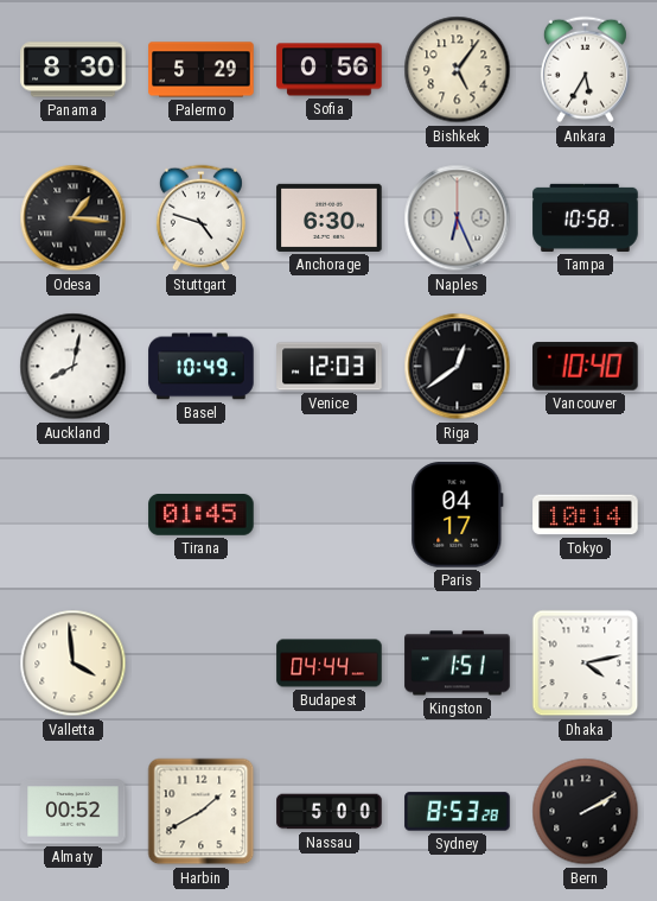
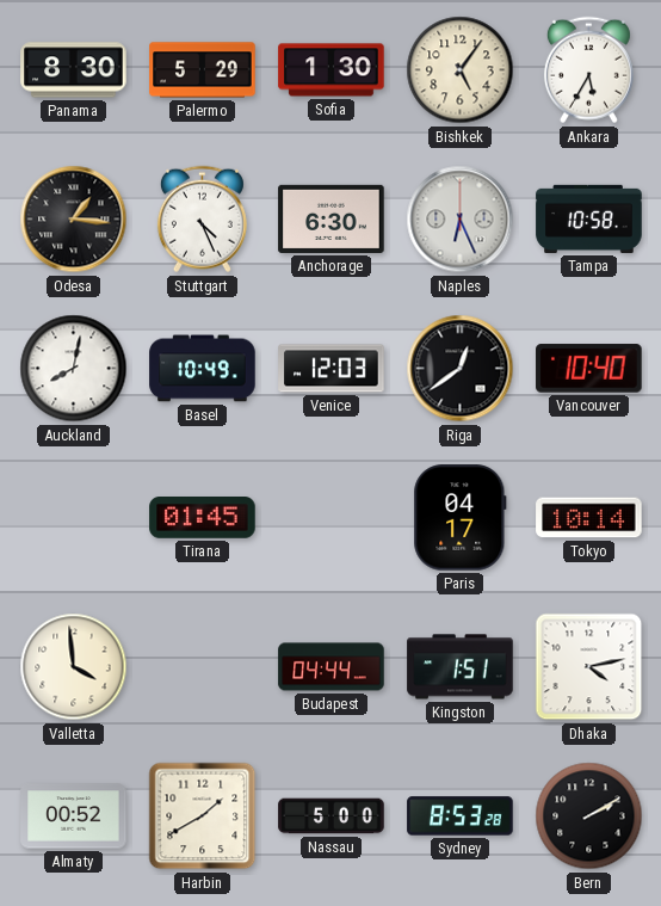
Sofia: 0:56 -> 1:30 (332, 70)
Stuttgart: 4:48 -> 4:26 (202, 220)
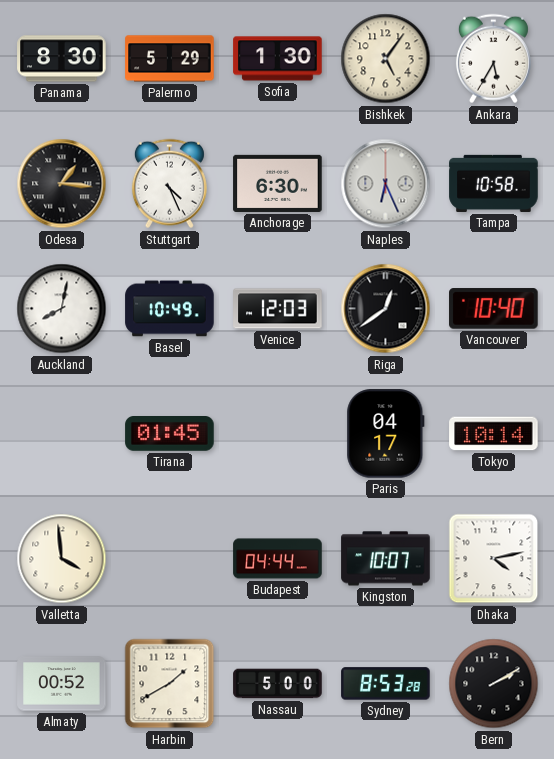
Kingston: 1:51 -> 10:07 (386, 559)
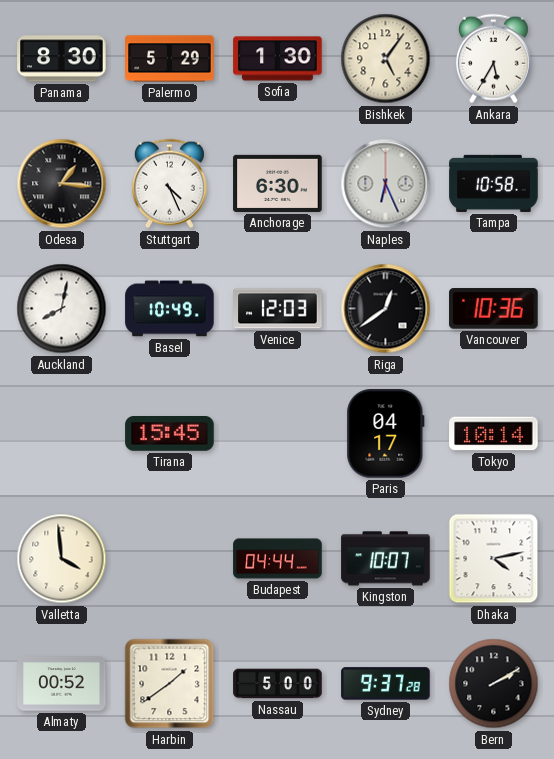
Vancouver: 10:40 -> 10:36 (494, 309)
Tirana: 01:45 -> 15:45 (170, 434)
Harbin: 1:40 -> 1:39 (170, 684)
Sydney: 8:53 -> 9:37 (386, 684)
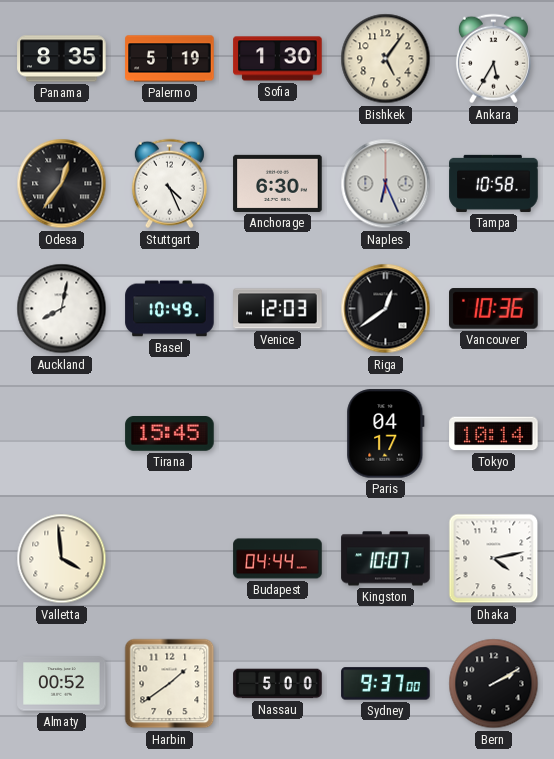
Panama: 8:30 -> 8:35 (62, 59)
Palermo: 5:29 -> 5:19 (170, 59)
Odesa: 1:16 -> 12:36 (62, 184)
Sydney: 9:37:28 -> 9:37:00 (386, 684)
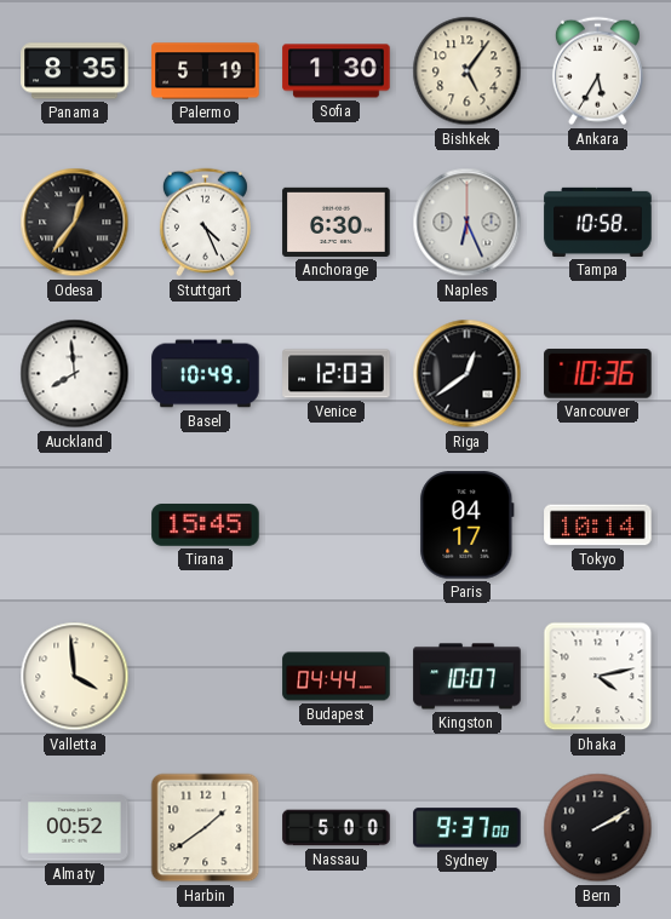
Auckland: 8:02 -> 7:59 (75, 374)
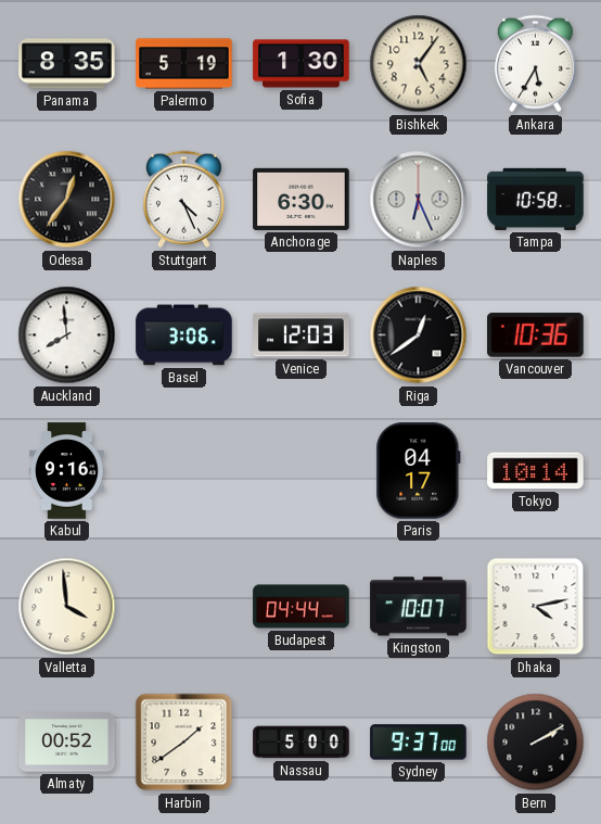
Basel: 10:49 -> 3:06 (184, 335)
Kabul: none -> 9:16 (67, 471)
Tirana: 15:45 -> none (206, 525)
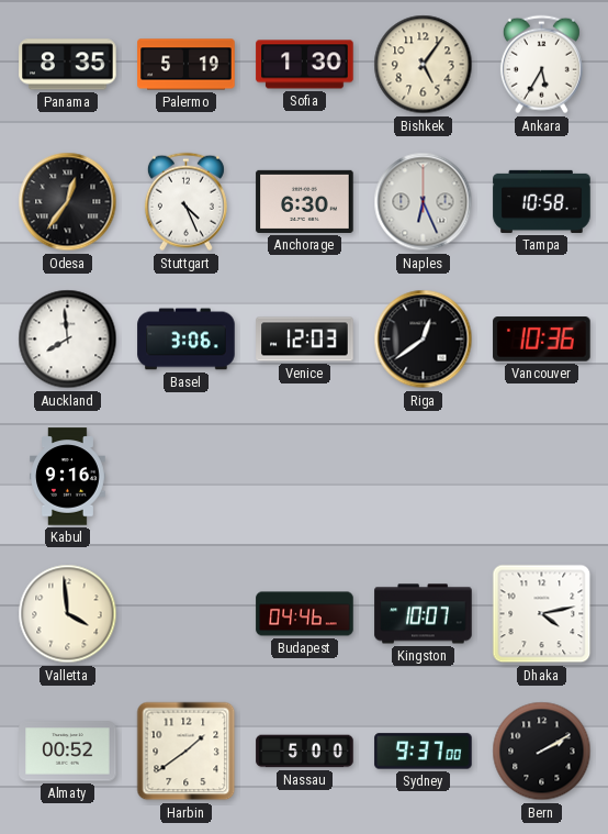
Paris: 04:17 -> none (419, 471)
Tokyo: 10:14 -> none (536, 471)
Budapest: 04:44 -> 04:46 (305, 614)
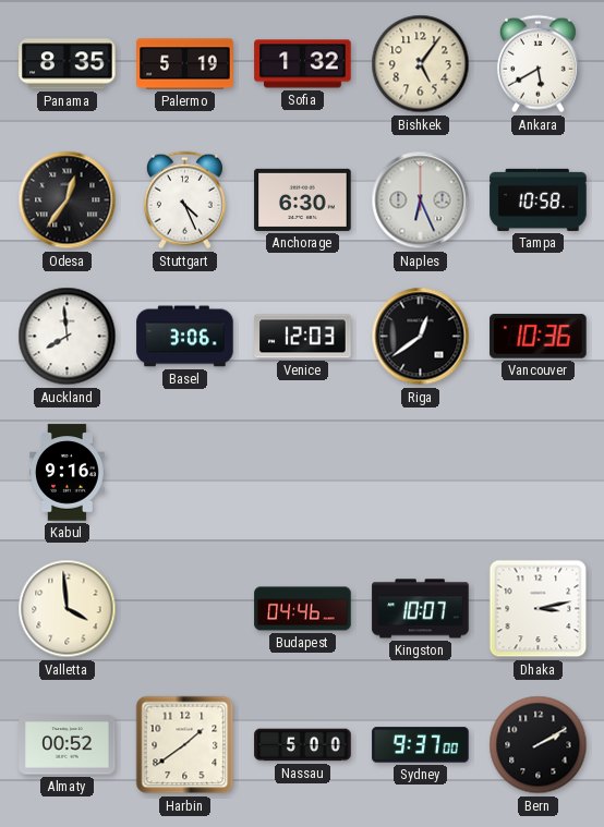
Sofia: 1:30 -> 1:32 (303, 64)
Ankara: 5:35 -> 5:40 (537, 64)
Dhaka: 4:13 -> 3:13 (539, 609)
